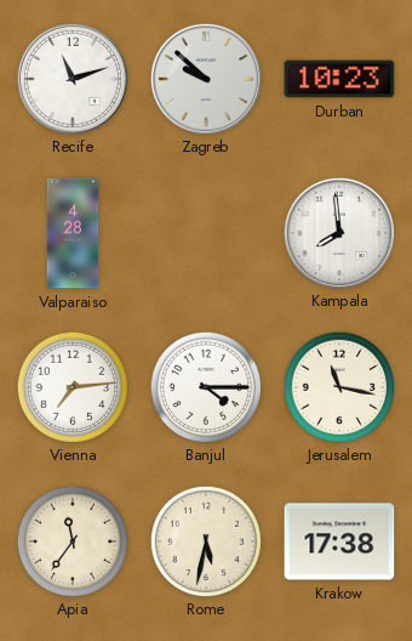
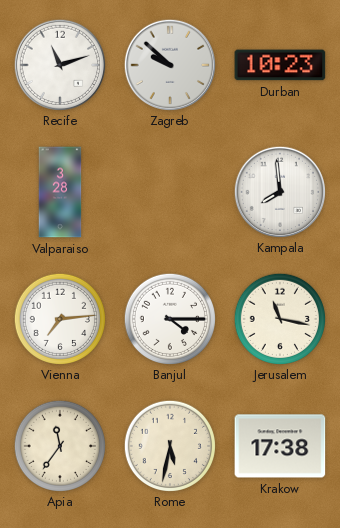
Valparaiso: 4:28 -> 3:28 (60, 192)
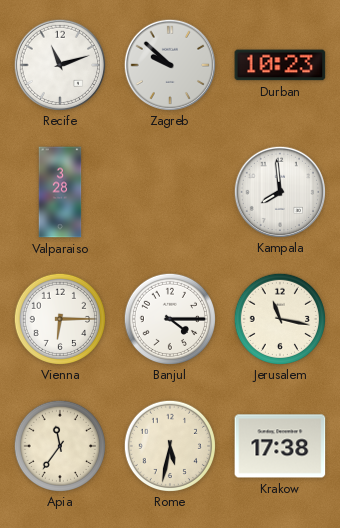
Vienna: 7:14 -> 6:15 (59, 318)
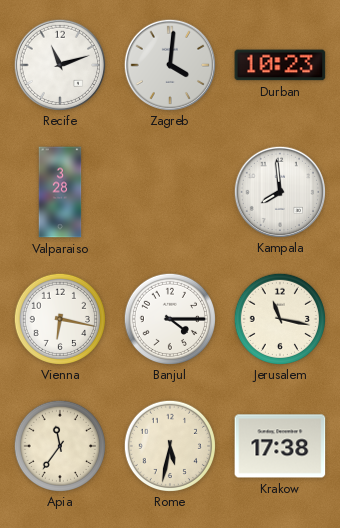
Zagreb: 9:52 -> 4:01 (169, 64)
Vienna: 6:15 -> 6:17 (59, 318)
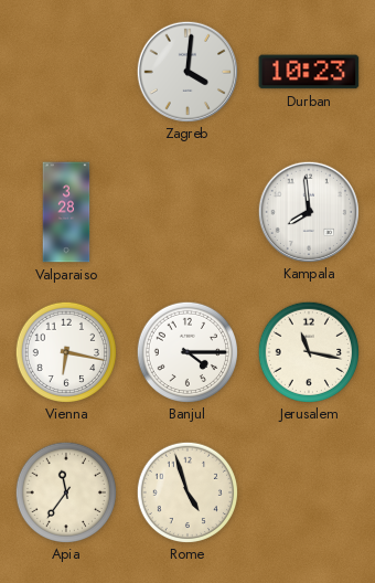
Recife: 11:12 -> none (59, 64)
Rome: 5:32 -> 4:57 (186, 491)
Krakow: 17:38 -> none (280, 446)
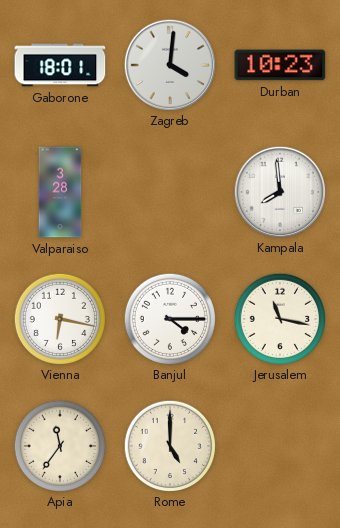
Gaborone: none -> 18:01 (60, 65)
Rome: 4:57 -> 5:00 (169, 445)
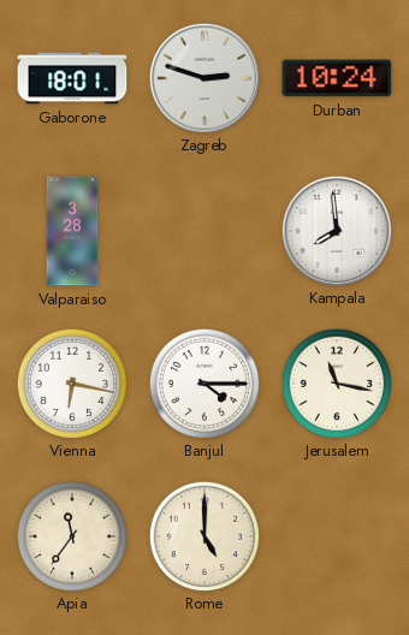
Zagreb: 4:01 -> 2:48 (203, 77)
Durban: 10:23 -> 10:24 (337, 78)
